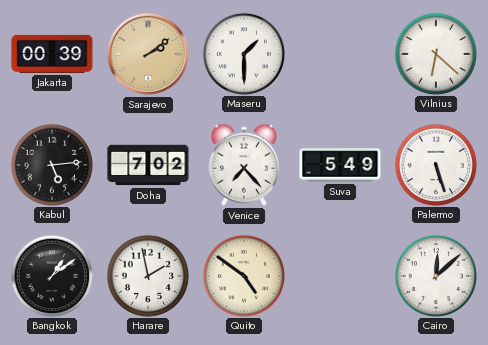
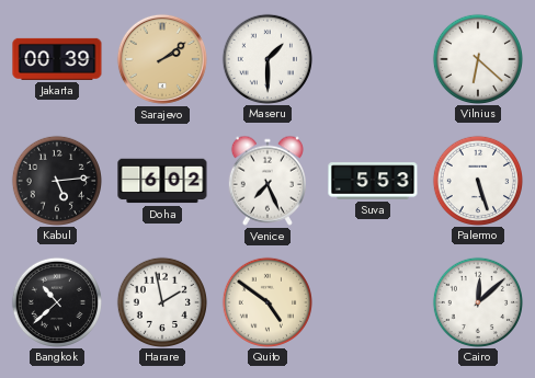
Doha: 7:02 -> 6:02 (162, 181)
Venice: 7:23 -> 7:26 (267, 181)
Suva: 5:49 -> 5:53 (373, 181)
Bangkok: 1:09 -> 10:38 (56, 301)
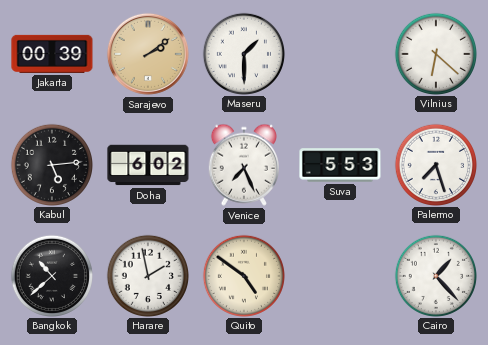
Palermo: 5:27 -> 7:27 (435, 164)
Cairo: 12:08 -> 1:23 (435, 275)
